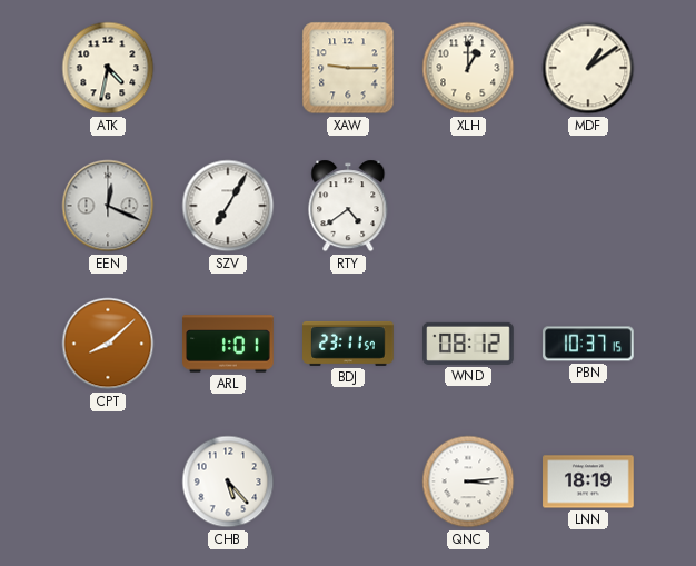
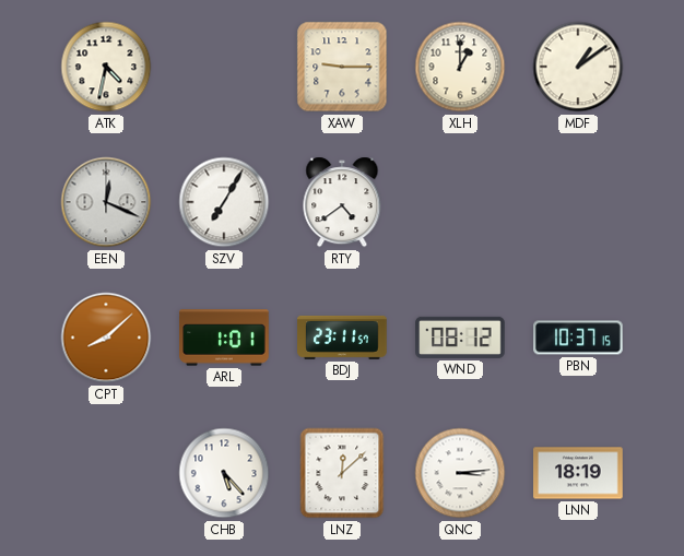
LNZ: none -> 12:08 (342, 473)
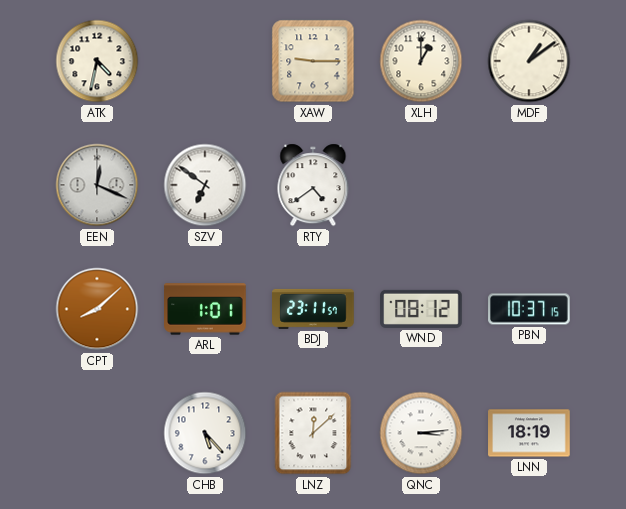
SZV: 7:05 -> 6:51 (205, 185)
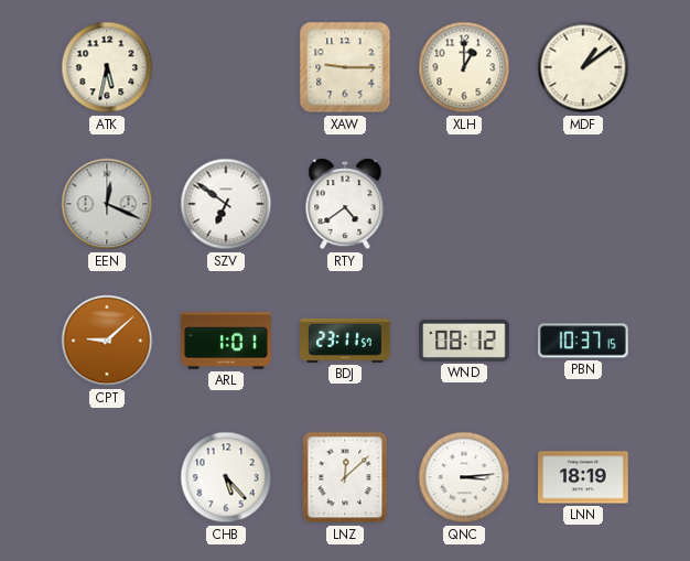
ATK: 4:32 -> 5:32 (107, 67)
CPT: 8:08 -> 9:08 (107, 341)
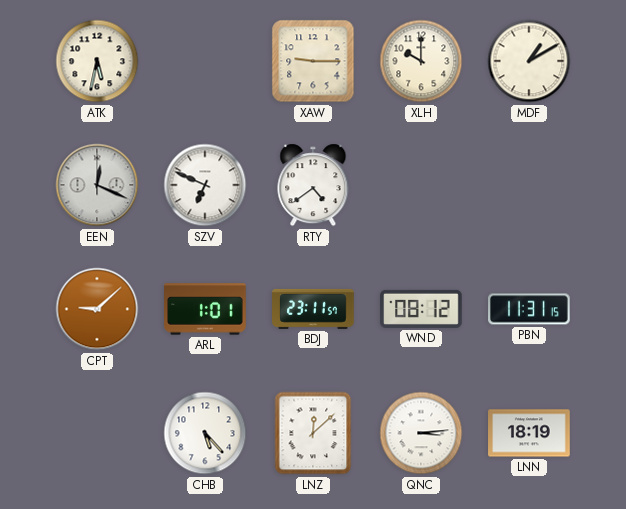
XLH: 1:00 -> 10:00 (421, 61)
MDF: 1:09 -> 1:10 (529, 61)
SZV: 6:51 -> 6:49 (205, 185)
PBN: 10:37 -> 11:31 (529, 309)
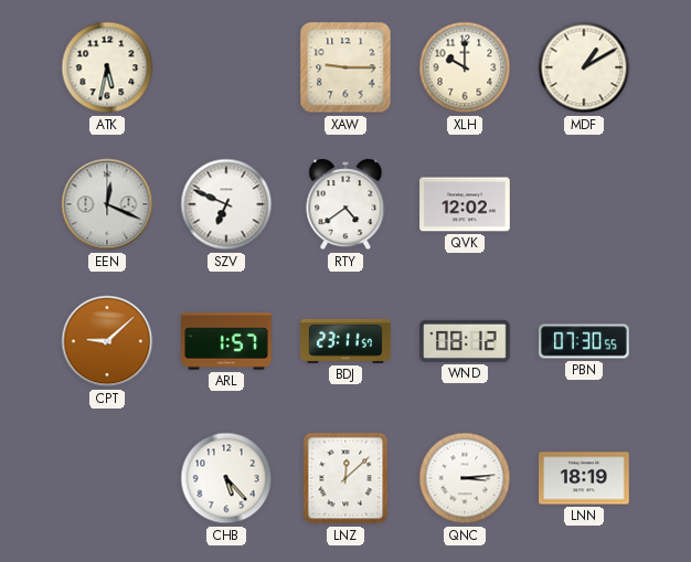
QVK: none -> 12:02 (465, 204)
ARL: 1:01 -> 1:57 (226, 341)
PBN: 11:31 -> 07:30 (584, 341)
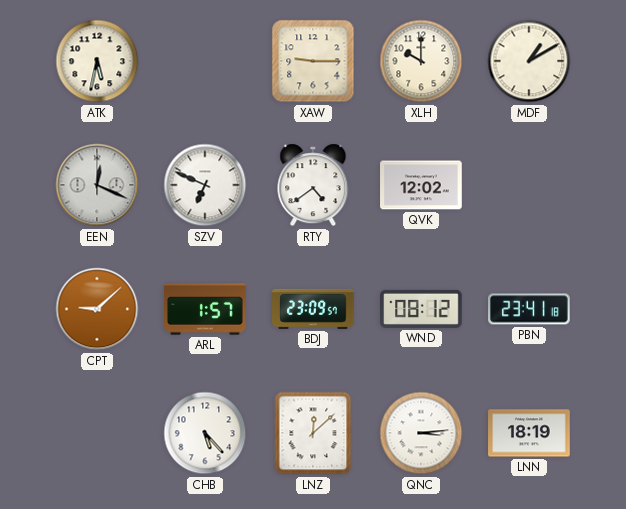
BDJ: 23:11 -> 23:09 (313, 309)
PBN: 07:30 -> 23:41 (529, 309)
